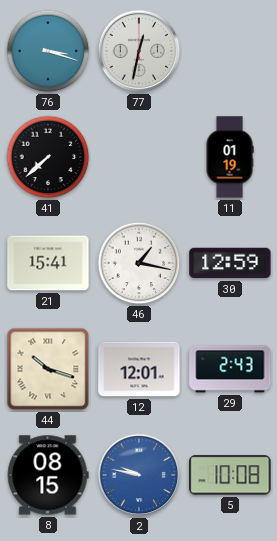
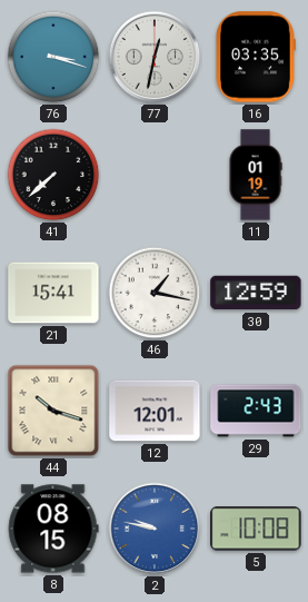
16: none -> 03:35 (256, 57)
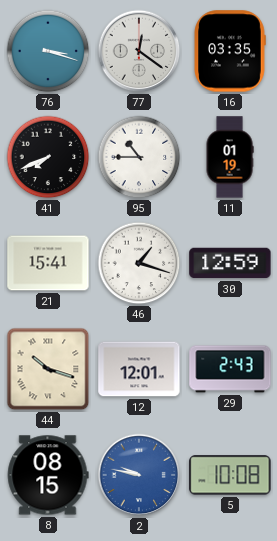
77: 12:32 -> 12:21 (139, 51)
41: 7:38 -> 7:41 (48, 157)
95: none -> 10:45 (139, 157)
46: 1:17 -> 1:18 (139, 263)
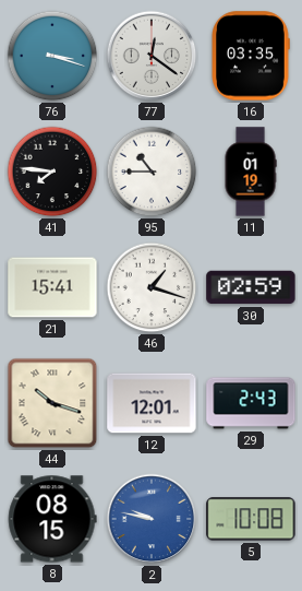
41: 7:41 -> 7:46 (52, 172)
30: 12:59 -> 02:59 (251, 287)
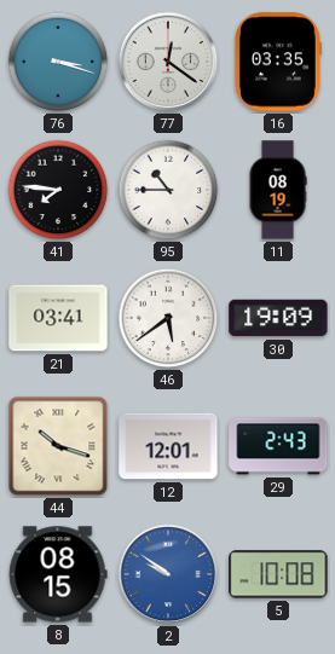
11: 01:19 -> 08:19 (278, 190)
21: 15:41 -> 03:41 (58, 318)
46: 1:18 -> 5:39 (168, 318)
30: 02:59 -> 19:09 (278, 318)
2: 9:47 -> 9:51 (168, 574)
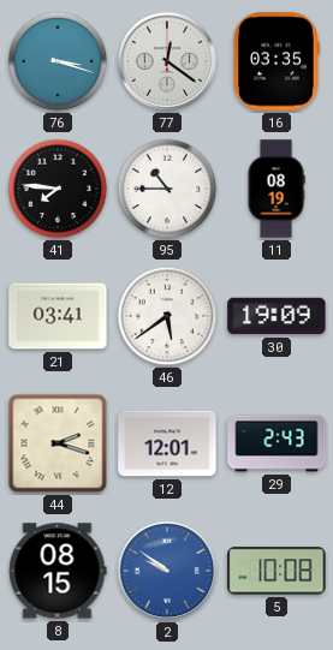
44: 10:18 -> 2:18 (58, 443)
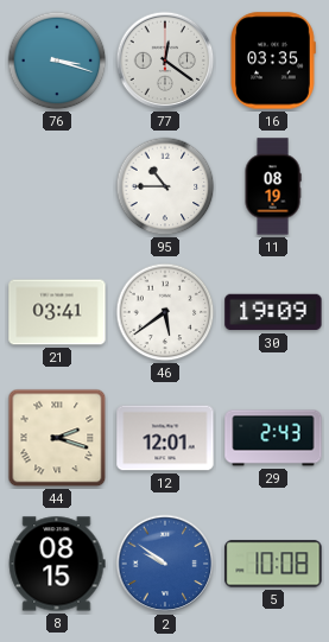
41: 7:46 -> none (58, 189)
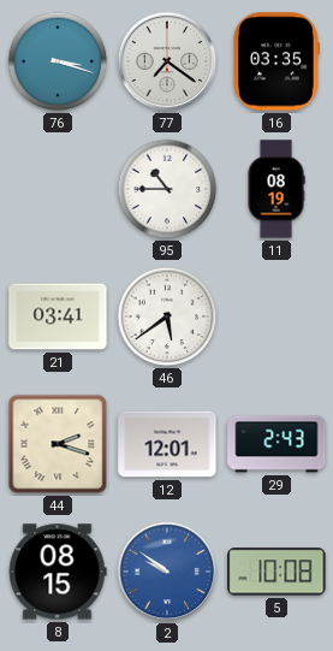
77: 12:21 -> 7:21 (167, 61)
30: 19:09 -> none (273, 312)
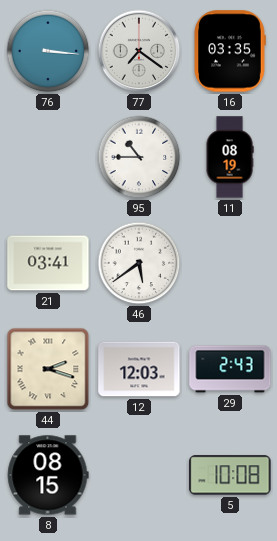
76: 3:18 -> 3:16 (48, 51)
12: 12:01 -> 12:03 (139, 369)
2: 9:51 -> none (167, 572)
